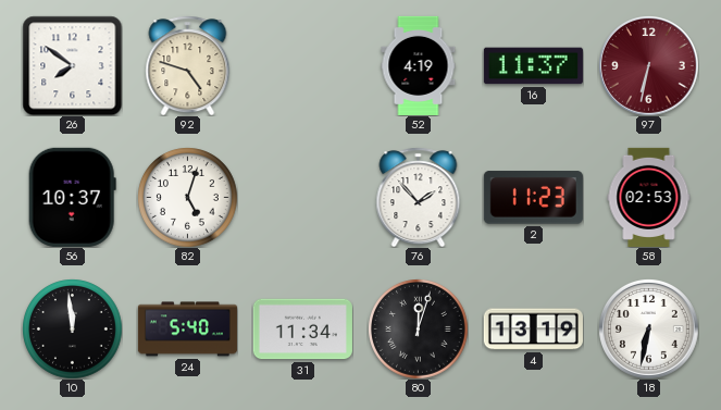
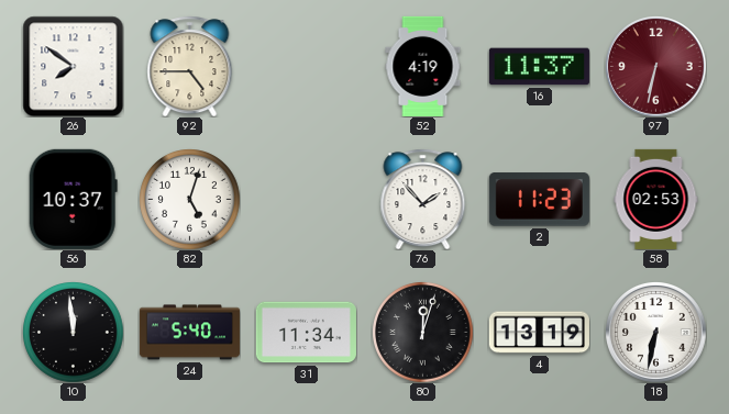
92: 4:48 -> 4:45 (190, 66)
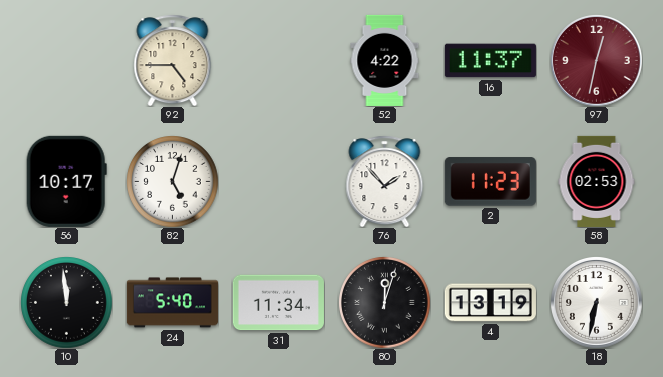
26: 7:51 -> none (73, 66)
52: 4:19 -> 4:22 (385, 60)
97: 6:32 -> 12:32 (597, 61)
56: 10:37 -> 10:17 (66, 181)
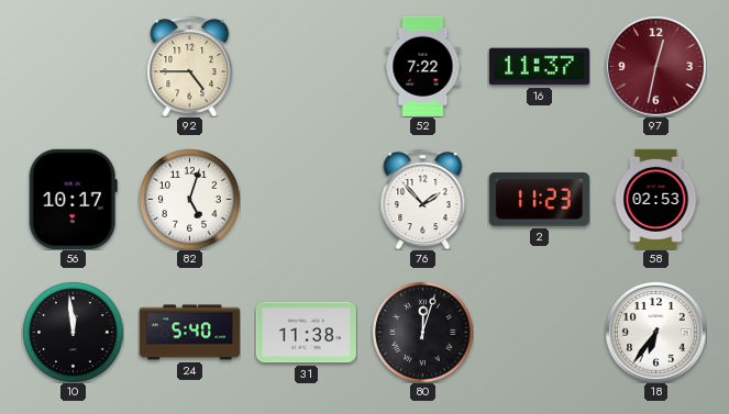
52: 4:22 -> 7:22 (423, 66)
31: 11:34 -> 11:38 (306, 333)
4: 13:19 -> none (490, 303)
18: 6:32 -> 6:36 (656, 333)
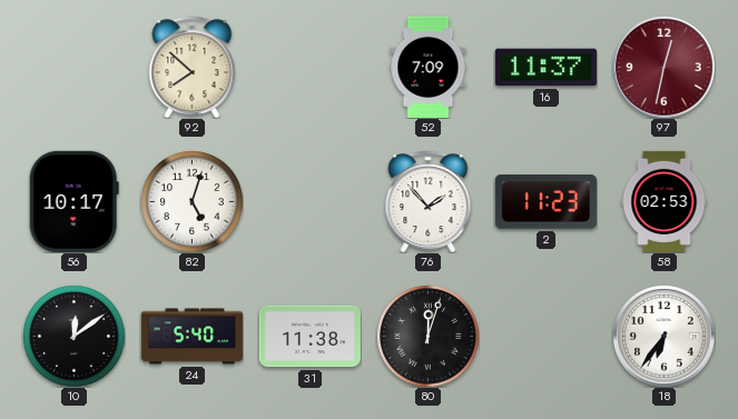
92: 4:45 -> 7:52 (193, 67)
52: 7:22 -> 7:09 (429, 67)
10: 11:59 -> 12:09 (73, 336)
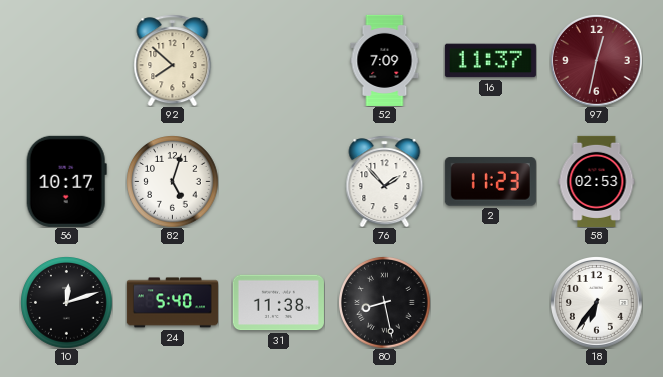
10: 12:09 -> 12:12 (66, 302)
80: 12:03 -> 8:28 (384, 302)
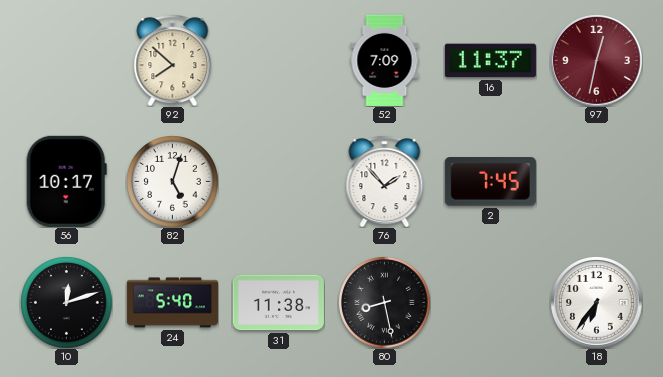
2: 11:23 -> 7:45 (490, 182)
58: 02:53 -> none (597, 181)
